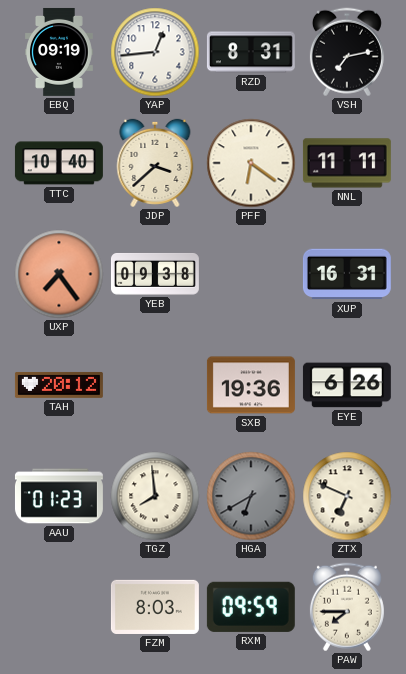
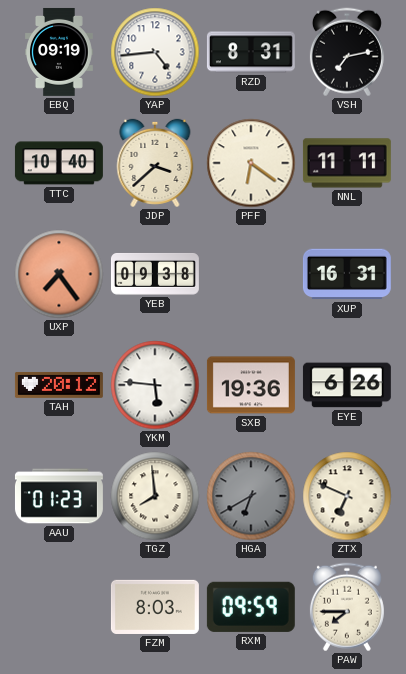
YAP: 12:44 -> 4:44 (155, 52)
YKM: none -> 5:46 (155, 385)
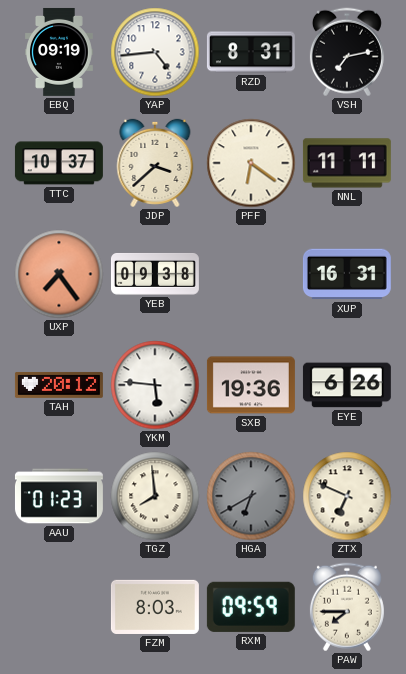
TTC: 10:40 -> 10:37 (59, 163)
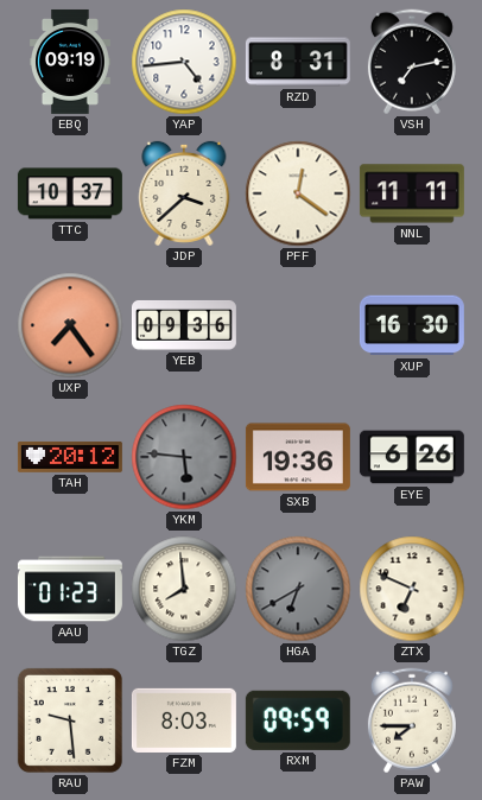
PFF: 6:21 -> 12:21 (298, 193)
YEB: 09:38 -> 09:36 (184, 325)
XUP: 16:31 -> 16:30 (412, 325)
YKM dial: white -> grey (184, 457)
RAU: none -> 9:29 (70, 720)
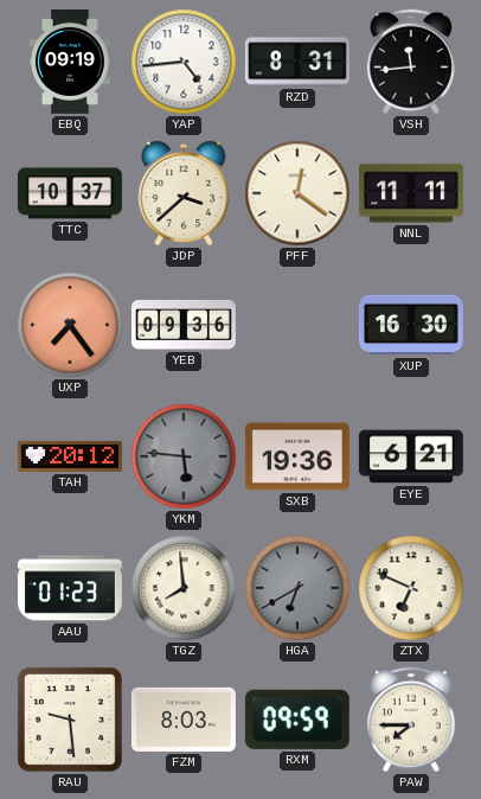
VSH: 7:13 -> 11:44 (411, 62)
EYE: 6:26 -> 6:21 (411, 456)
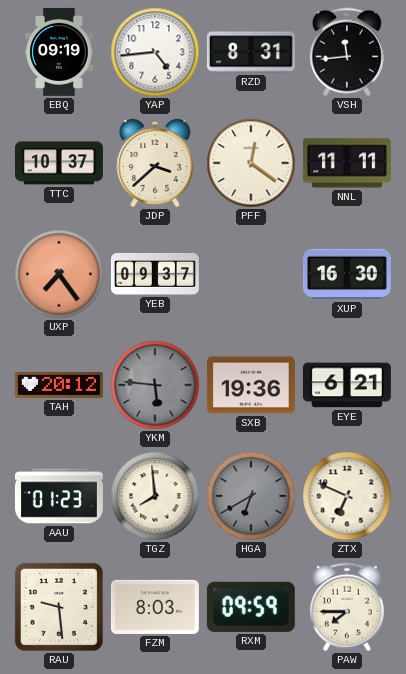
YEB: 09:36 -> 09:37 (155, 274)
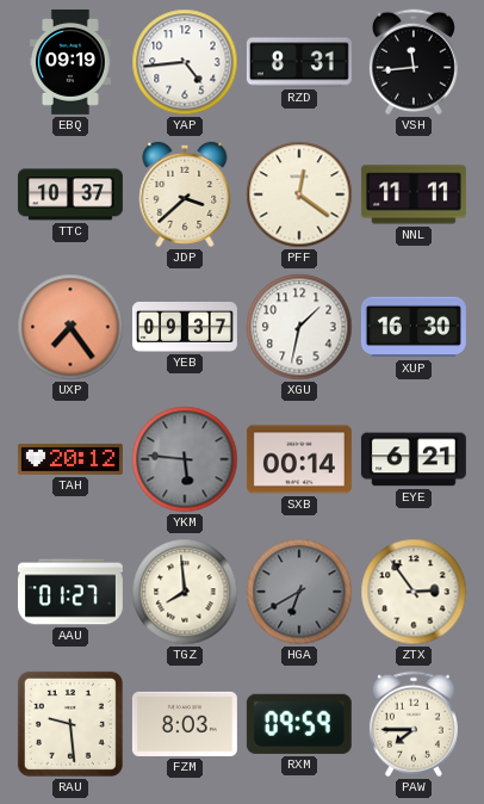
XGU: none -> 1:32 (299, 327)
SXB: 19:36 -> 00:14 (299, 459)
AAU: 01:23 -> 01:27 (70, 592)
ZTX: 6:49 -> 2:54 (414, 592)
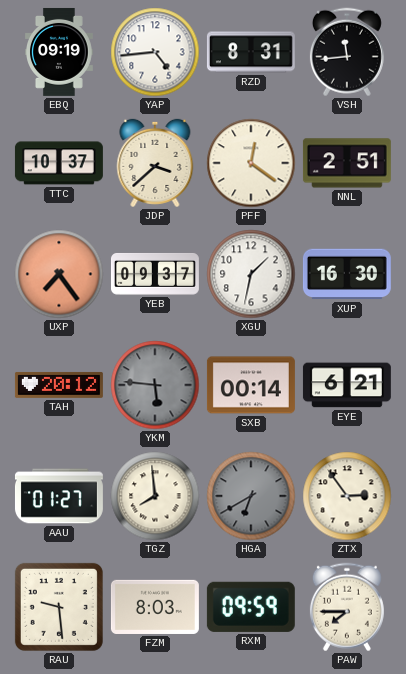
NNL: 11:11 -> 2:51 (347, 163)
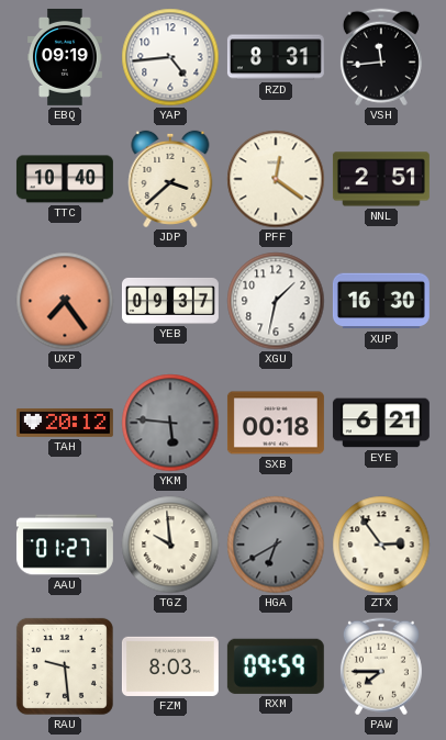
TTC: 10:37 -> 10:40 (65, 179)
SXB: 00:14 -> 00:18 (276, 423)
TGZ: 7:59 -> 9:59 (170, 545)
